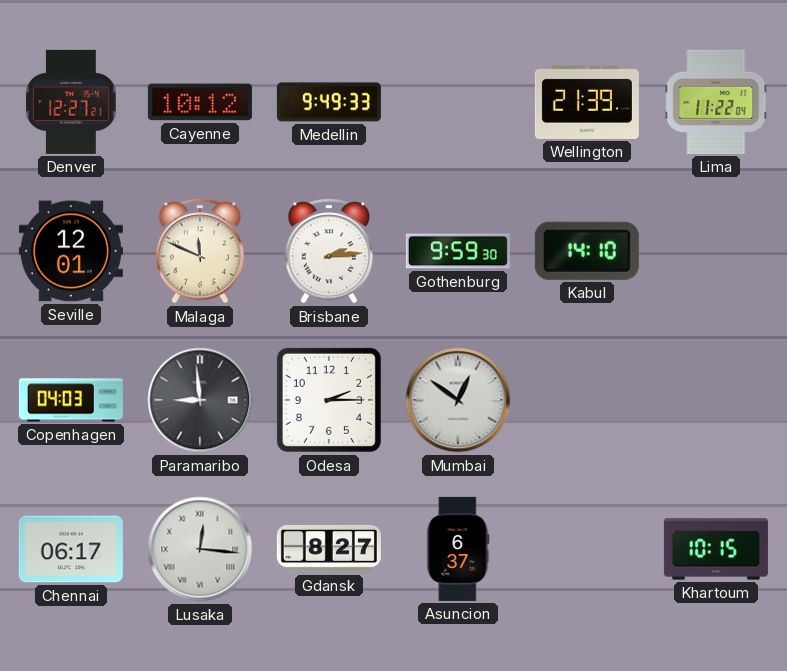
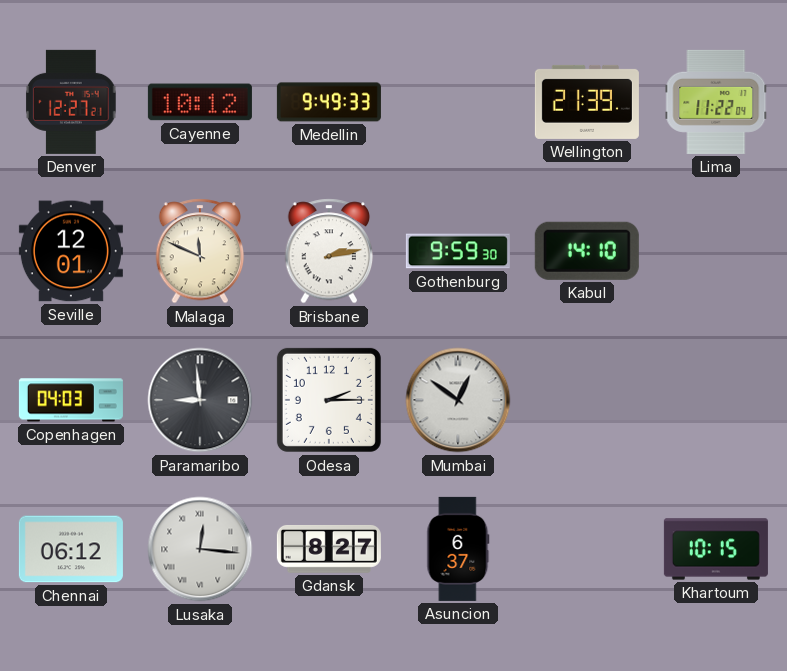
Brisbane: 2:14 -> 2:13 (329, 251)
Chennai: 06:17 -> 06:12 (71, 549)
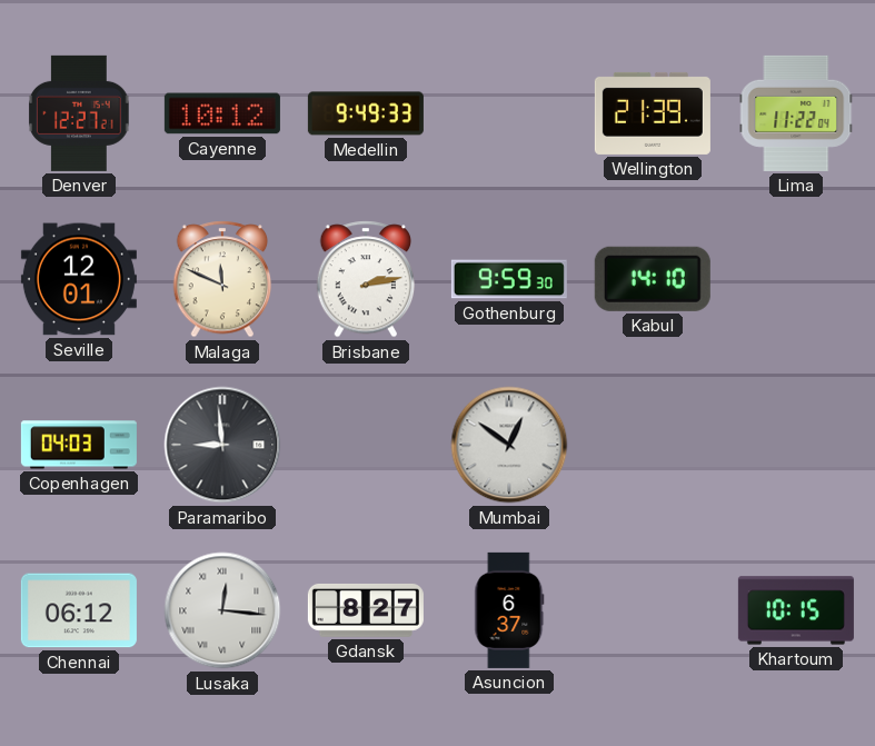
Odesa: 2:15 -> none (329, 400)
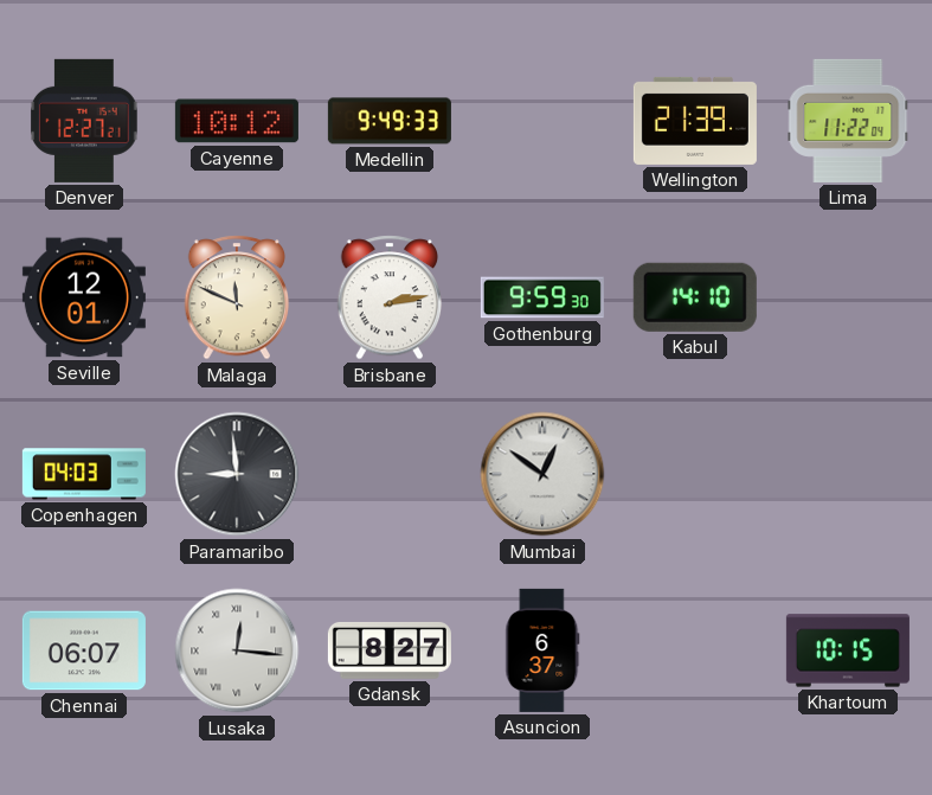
Chennai: 06:12 -> 06:07 (84, 650)
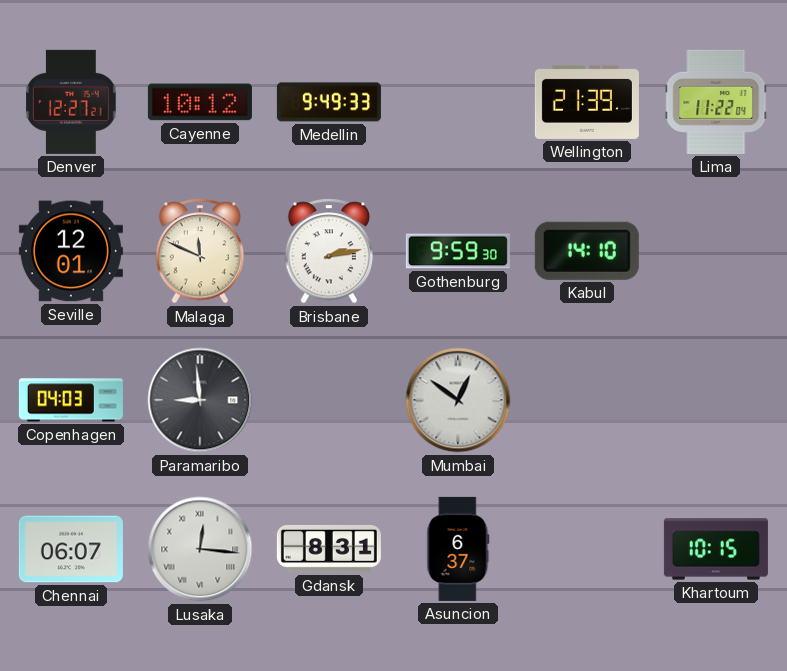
Gdansk: 8:27 -> 8:31 (329, 549)
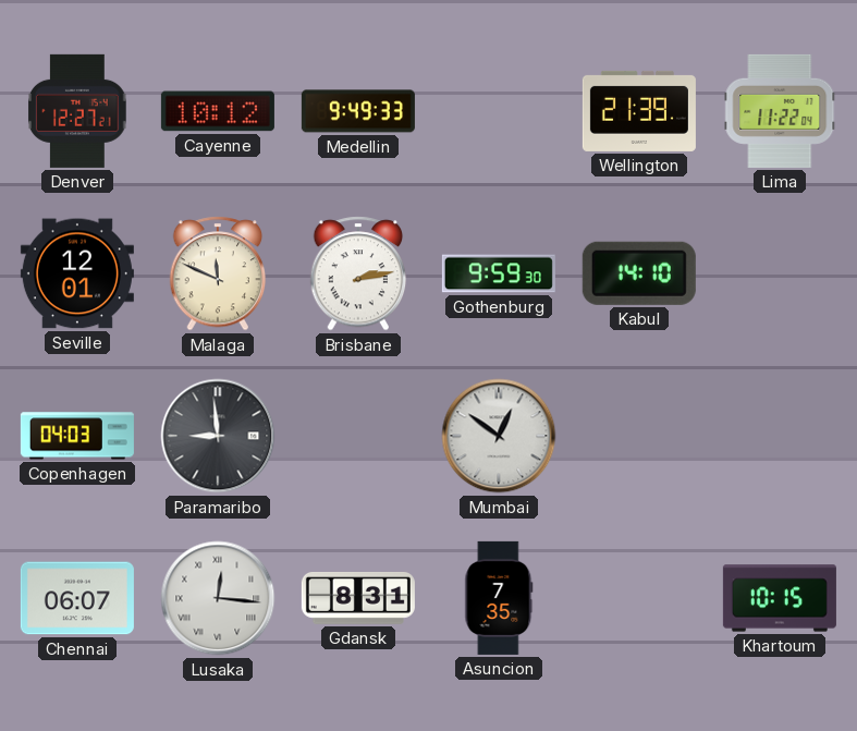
Asuncion: 6:37 -> 7:35 (499, 598)
